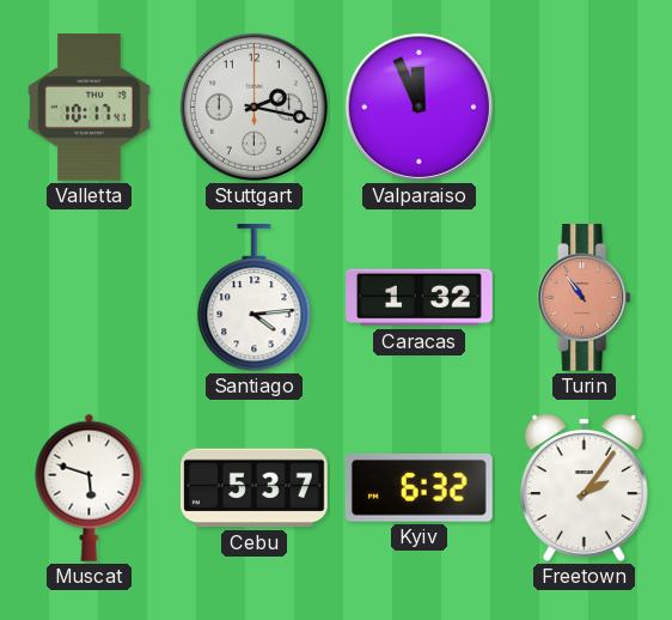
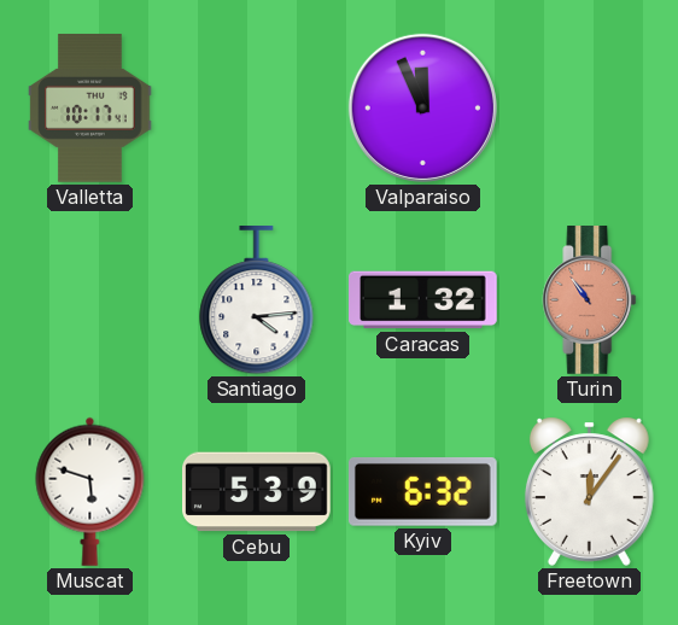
Stuttgart: 2:17 -> none (253, 107)
Cebu: 5:37 -> 5:39 (257, 492)
Freetown: 2:06 -> 12:06 (589, 491)
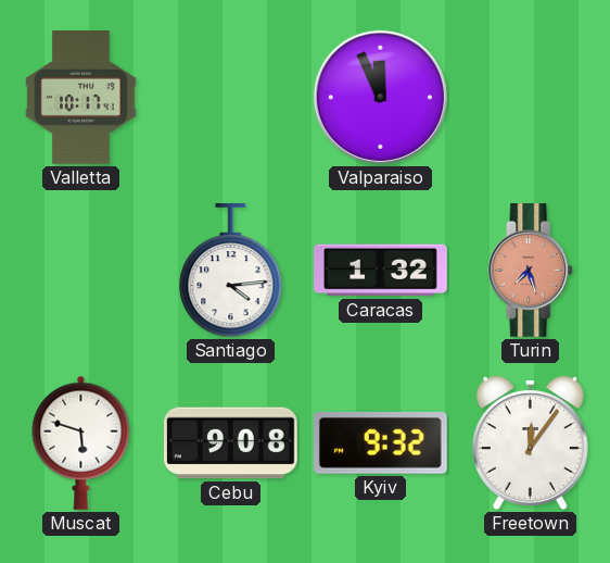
Turin: 10:54 -> 7:27 (531, 271)
Cebu: 5:39 -> 9:08 (231, 443)
Kyiv: 6:32 -> 9:32 (380, 442)
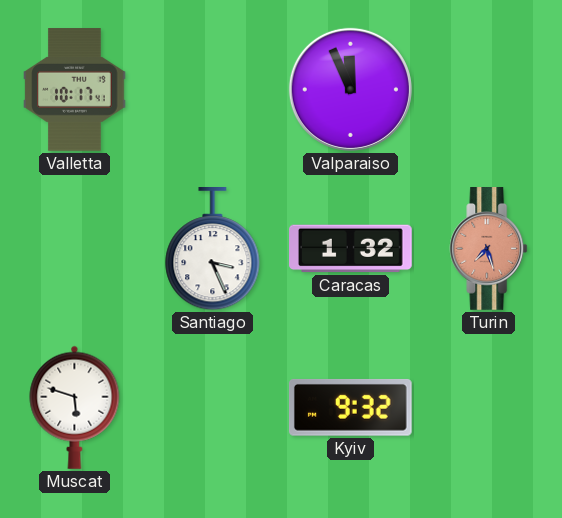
Santiago: 4:14 -> 3:26 (213, 250)
Cebu: 9:08 -> none (231, 443)
Freetown: 12:06 -> none (530, 442)
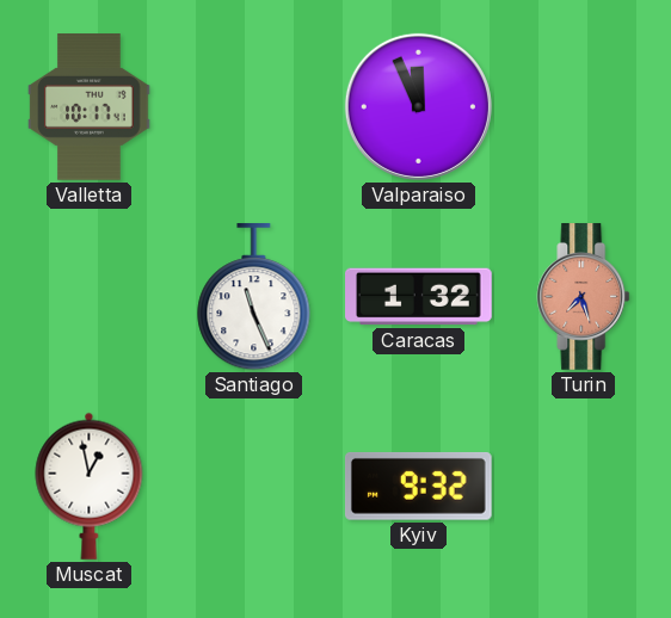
Santiago: 3:26 -> 11:26 (254, 298)
Muscat: 5:48 -> 12:58 (90, 486)
